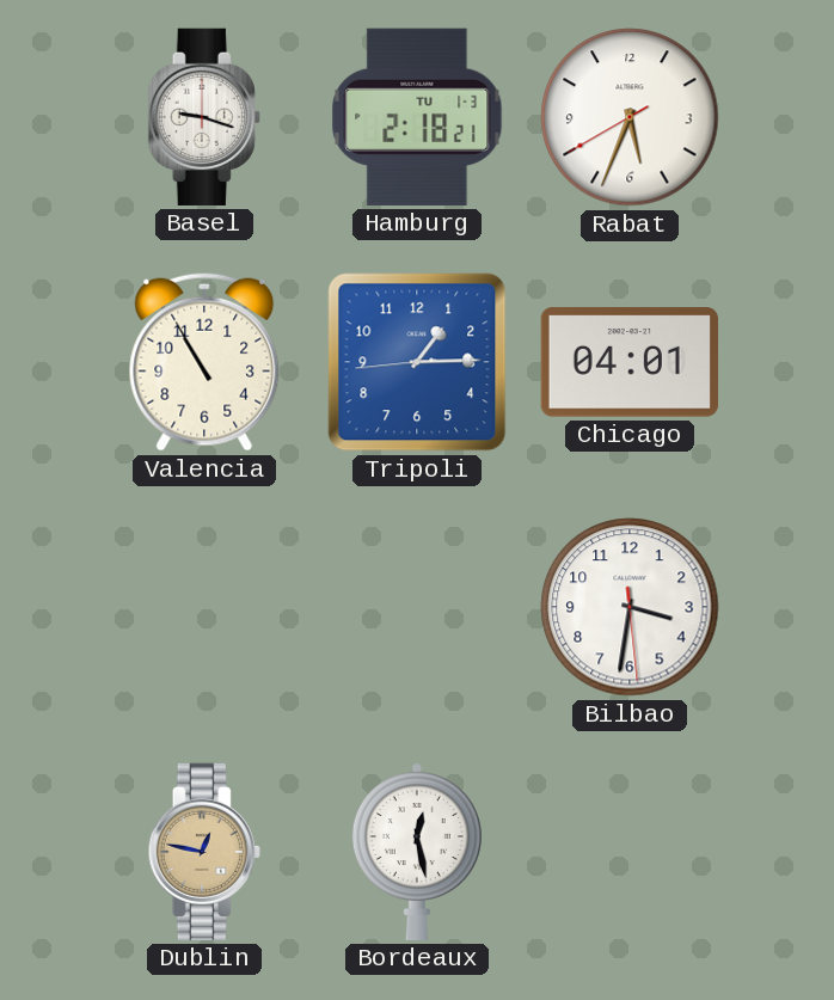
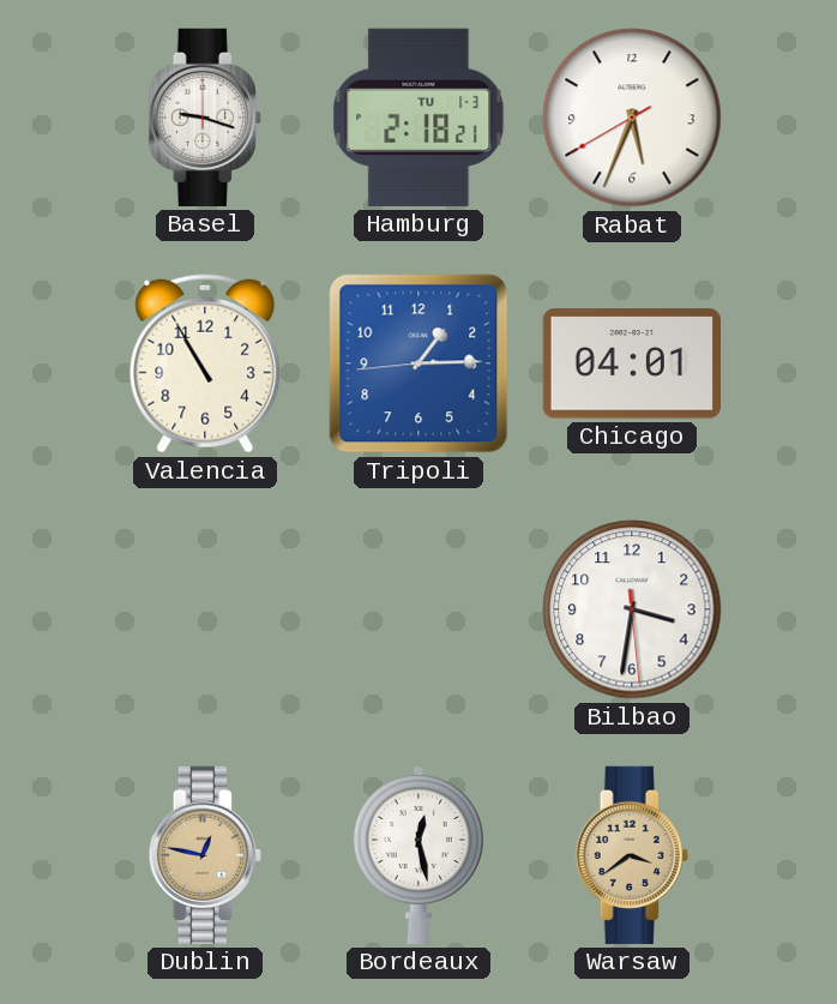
Warsaw: none -> 3:39 (632, 855)
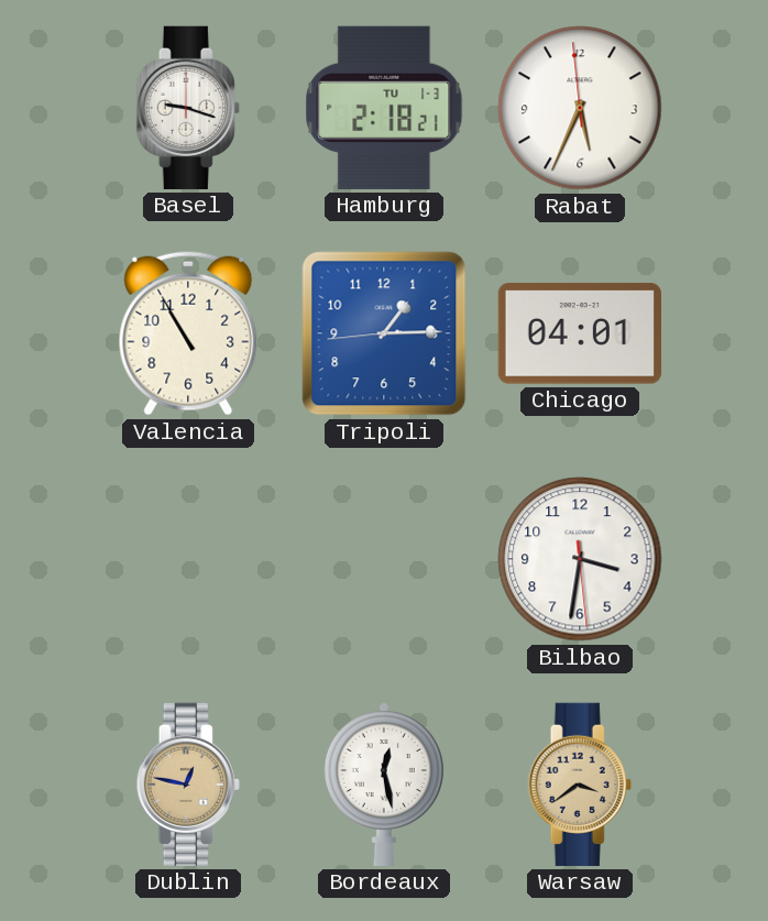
Rabat: 5:33:40 -> 5:33:59 (580, 108)
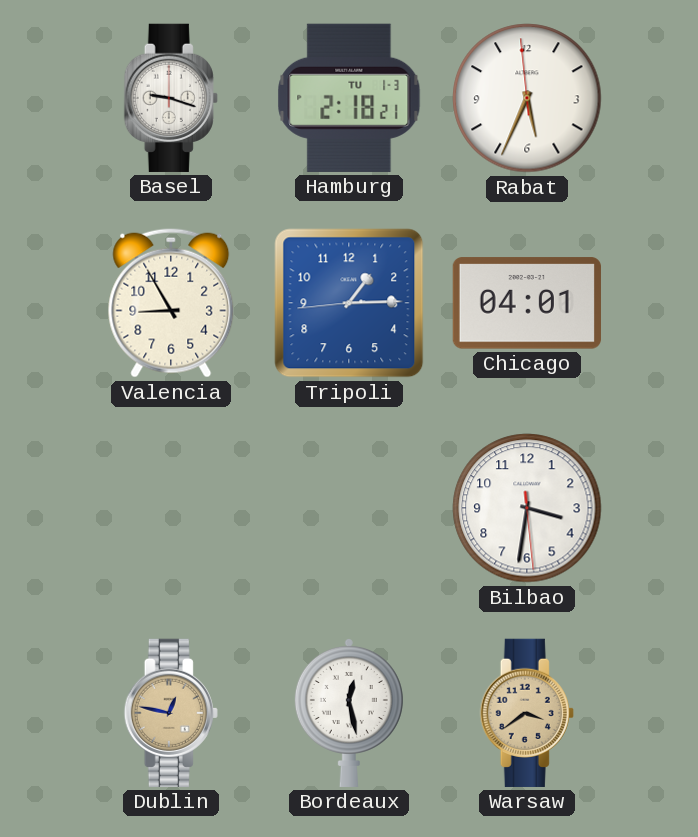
Valencia: 10:55 -> 8:55 (171, 303)
